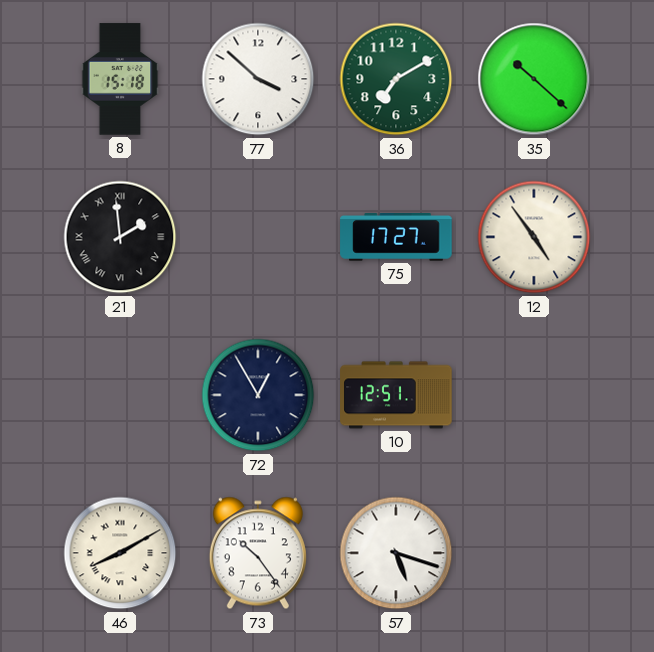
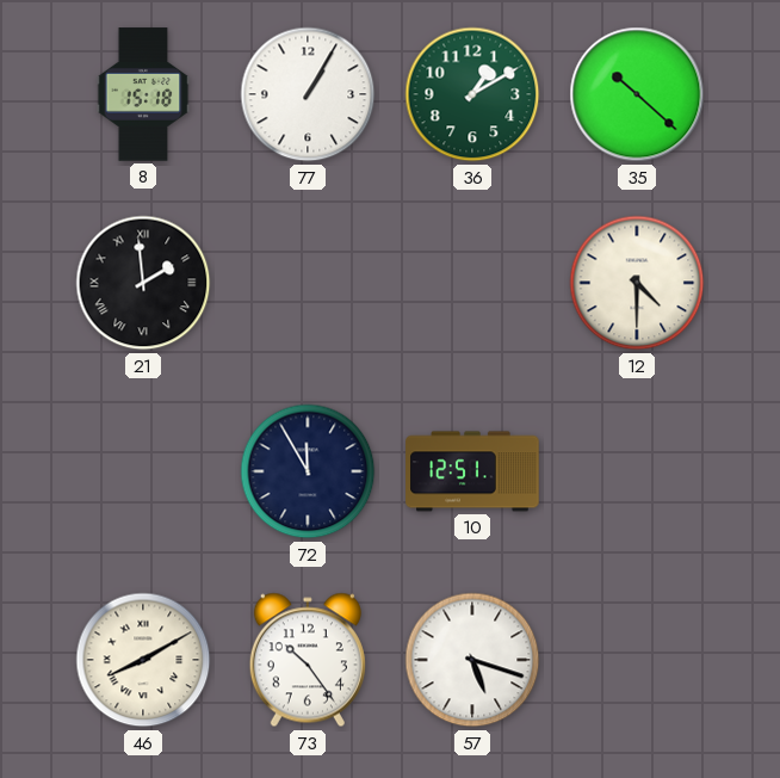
77: 3:52 -> 1:05 (308, 94)
36: 7:10 -> 1:10 (472, 94)
75: 17:27 -> none (396, 238)
12: 4:54 -> 4:30 (637, 283)
72: 12:55 -> 11:55 (308, 471)
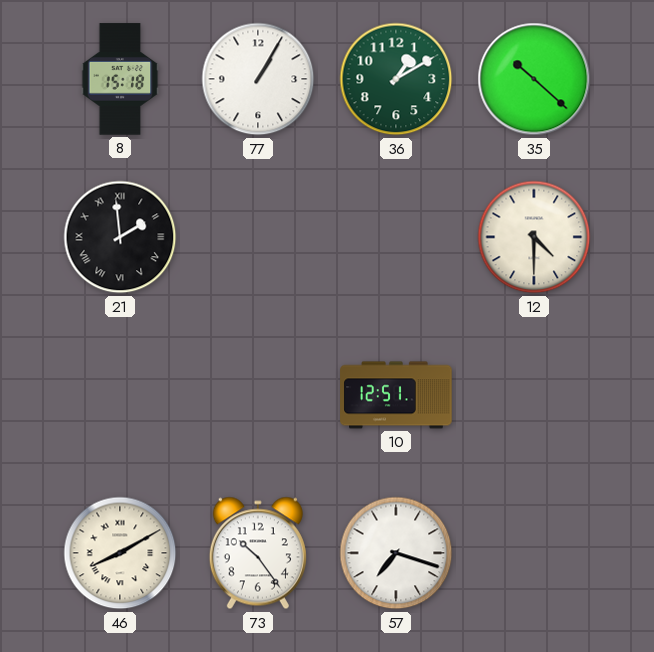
72: 11:55 -> none (308, 471)
57: 5:18 -> 7:18 (396, 553)
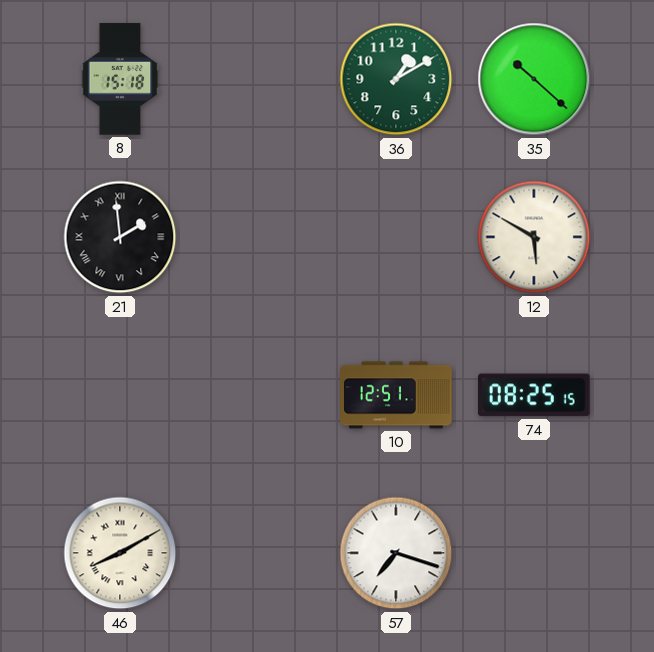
77: 1:05 -> none (258, 79)
12: 4:30 -> 5:50 (534, 237)
74: none -> 08:25 (535, 395)
73: 10:24 -> none (258, 553)
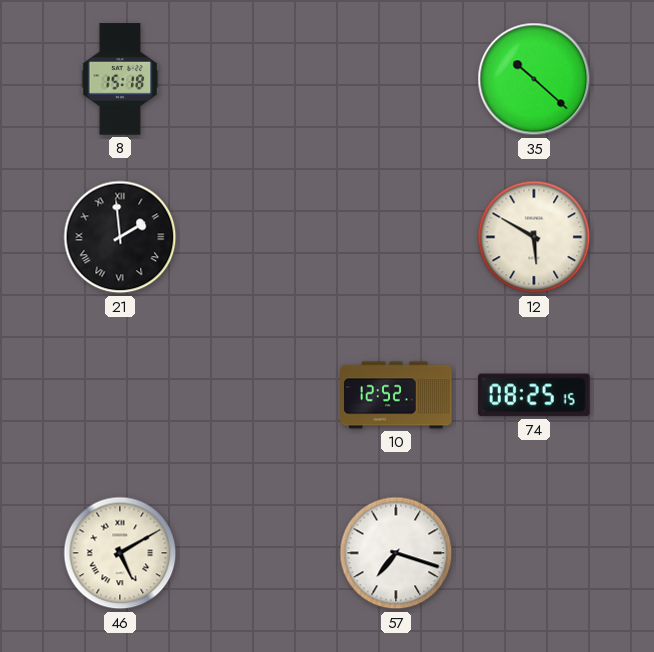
36: 1:10 -> none (396, 79)
10: 12:51 -> 12:52 (396, 395)
46: 8:10 -> 5:10 (120, 553)
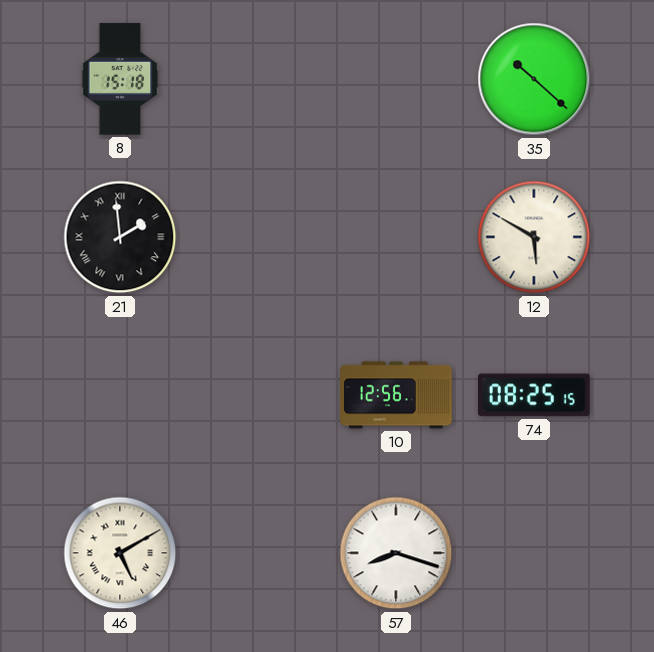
10: 12:52 -> 12:56 (396, 395)
57: 7:18 -> 8:18 (396, 553)
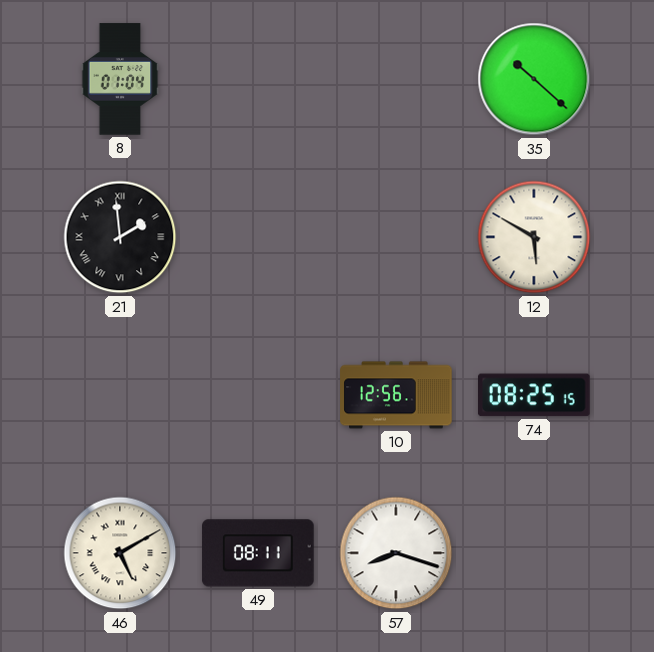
8: 15:18 -> 01:04 (120, 79)
49: none -> 08:11 (258, 553)
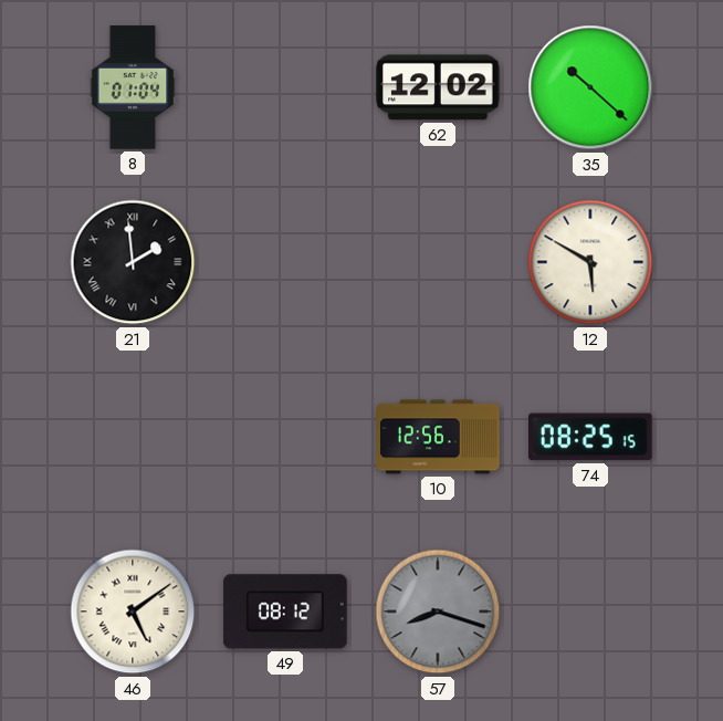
62: none -> 12:02 (438, 87)
46: 5:10 -> 5:09 (133, 612)
49: 08:11 -> 08:12 (285, 612)
57 dial: white -> grey (438, 612)
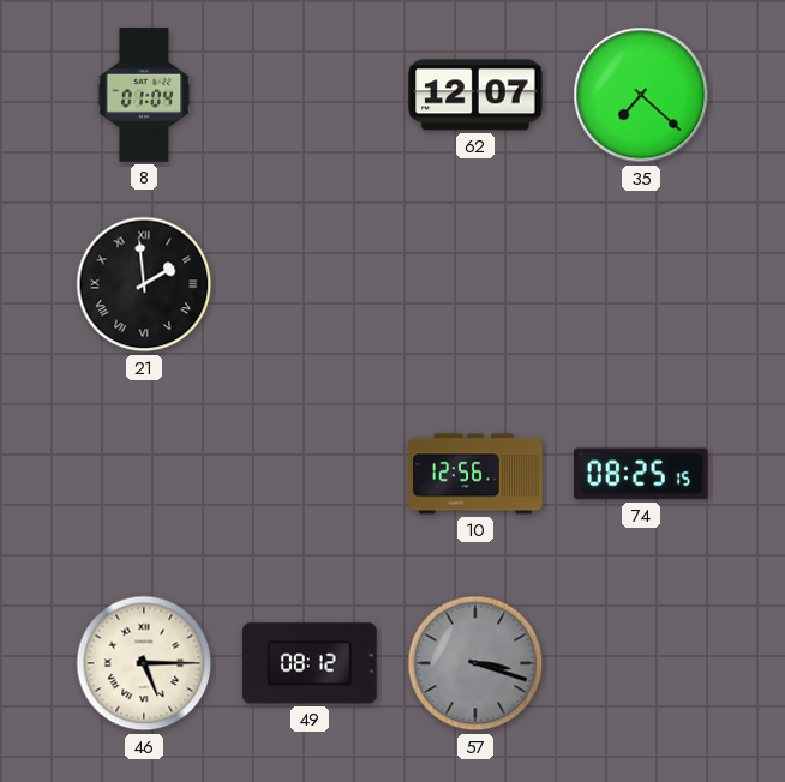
62: 12:02 -> 12:07 (475, 95)
35: 10:22 -> 7:22 (641, 95)
12: 5:50 -> none (590, 262)
46: 5:09 -> 5:15 (144, 663)
57: 8:18 -> 3:18 (475, 663)
